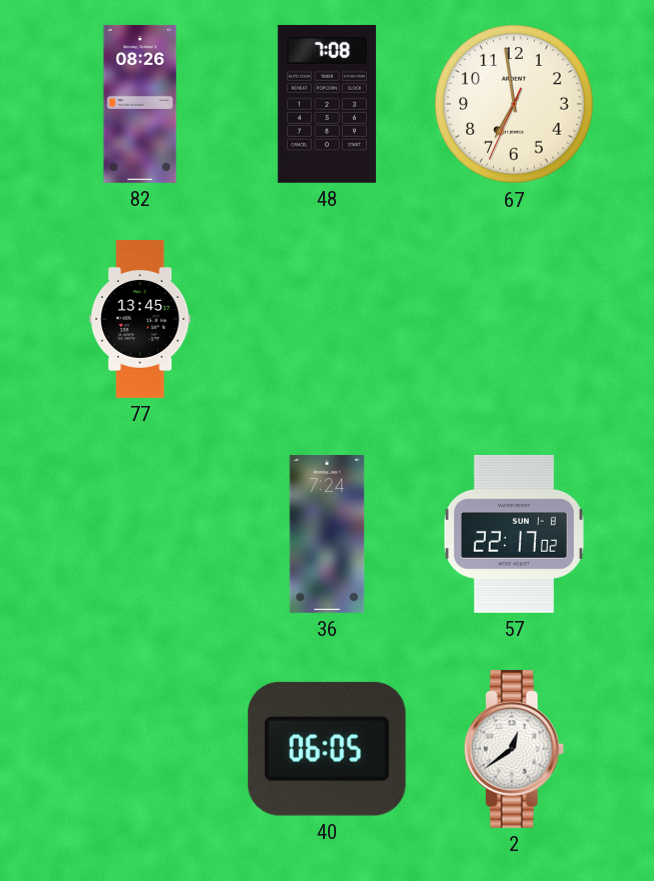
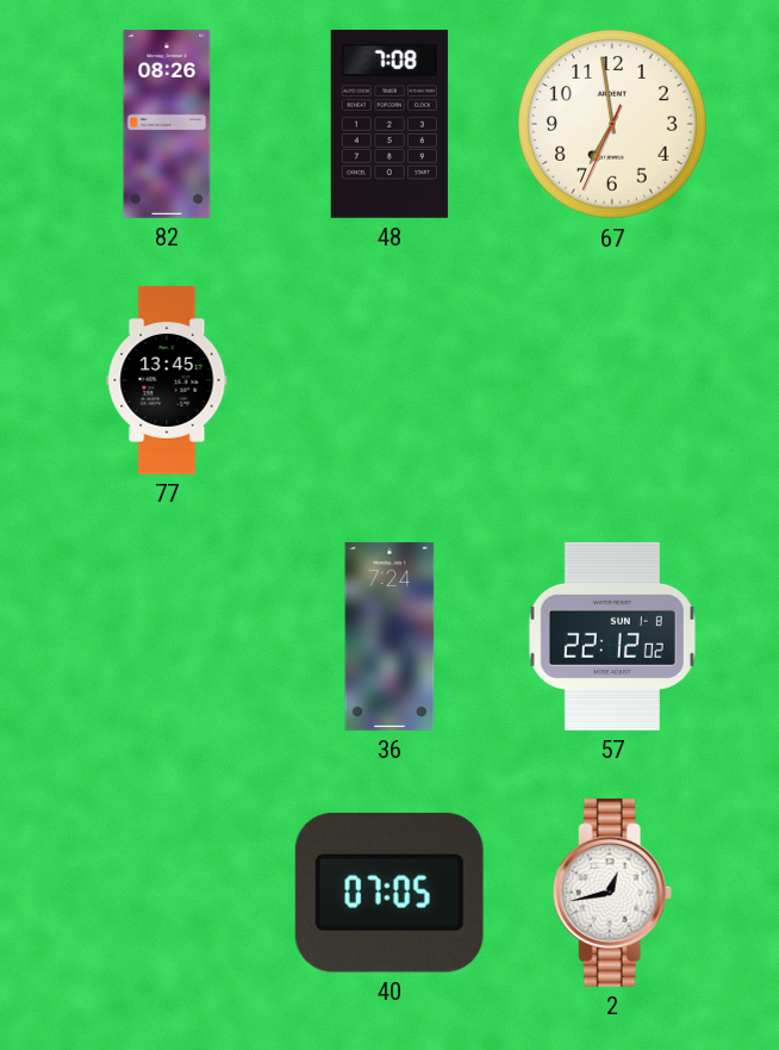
57: 22:17 -> 22:12 (612, 636)
40: 06:05 -> 07:05 (389, 893)
2: 12:39 -> 12:43 (612, 893)
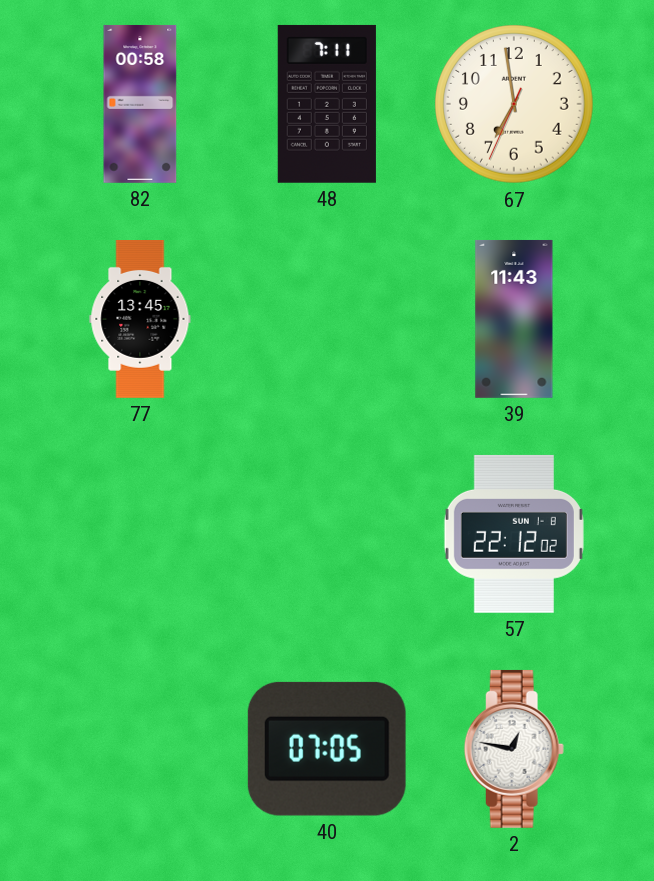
82: 08:26 -> 00:58 (140, 104)
48: 7:08 -> 7:11 (327, 104)
39: none -> 11:43 (514, 319)
36: 7:24 -> none (389, 636)
2: 12:43 -> 12:47 (514, 749)
